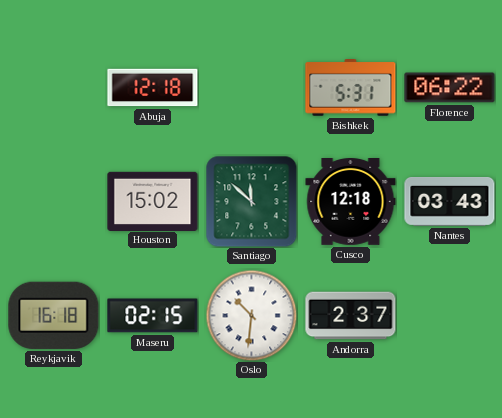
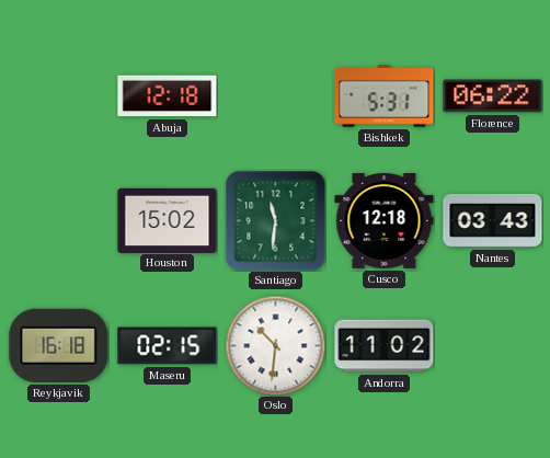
Santiago: 11:52 -> 11:31 (276, 221)
Andorra: 2:37 -> 11:02 (385, 346)
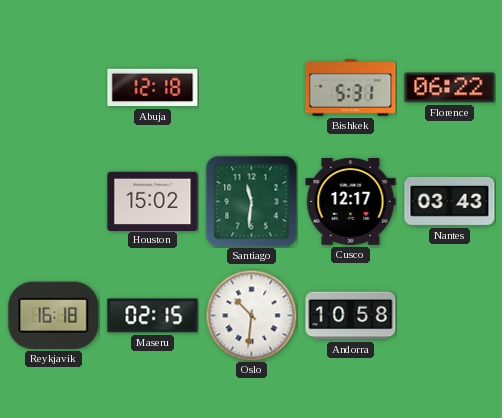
Cusco: 12:18 -> 12:17 (351, 202)
Andorra: 11:02 -> 10:58 (351, 316)
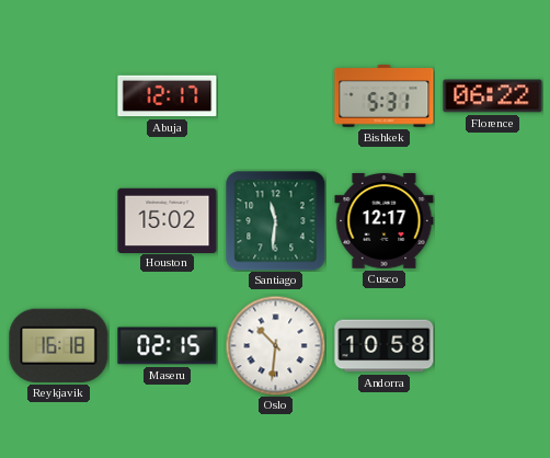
Abuja: 12:18 -> 12:17 (168, 96)
Nantes: 03:43 -> none (450, 201)
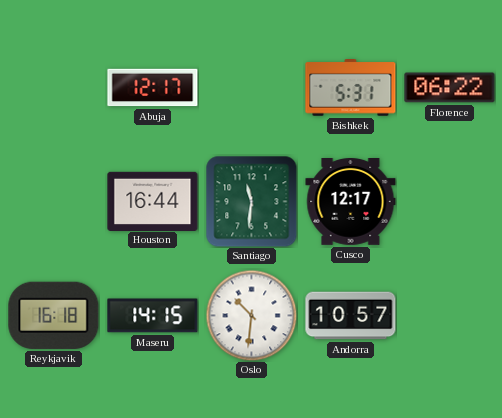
Houston: 15:02 -> 16:44 (153, 201)
Maseru: 02:15 -> 14:15 (153, 316)
Andorra: 10:58 -> 10:57 (351, 316)
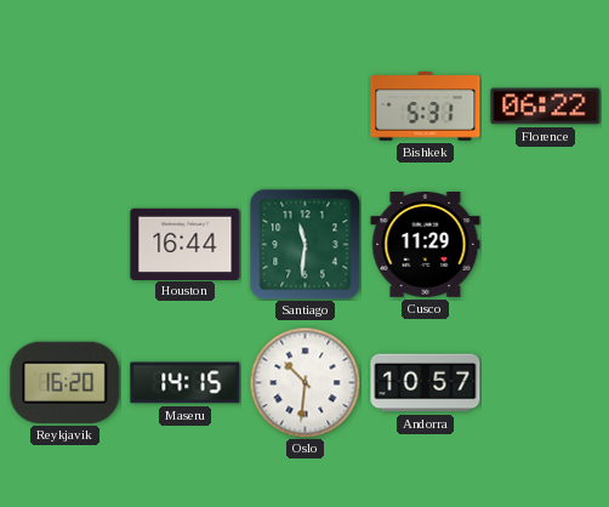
Abuja: 12:17 -> none (153, 88)
Cusco: 12:17 -> 11:29 (426, 245)
Reykjavik: 16:18 -> 16:20 (66, 382)
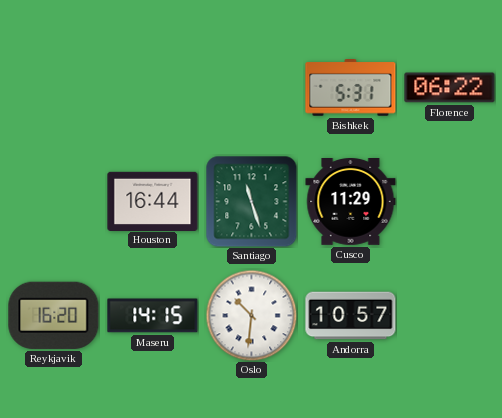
Santiago: 11:31 -> 11:27 (252, 202)
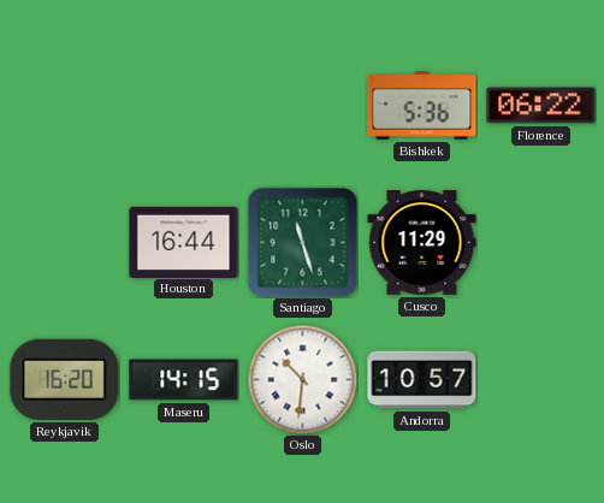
Bishkek: 5:31 -> 5:36 (422, 106)
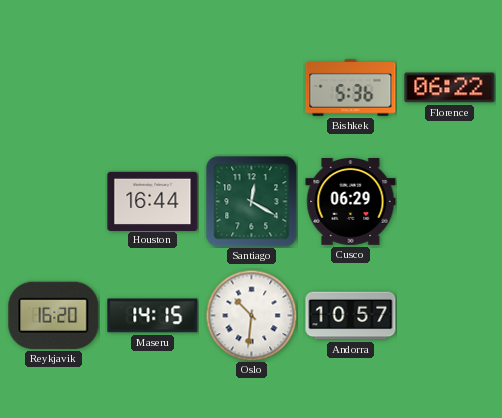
Santiago: 11:27 -> 12:20 (252, 202)
Cusco: 11:29 -> 06:29 (351, 202)
